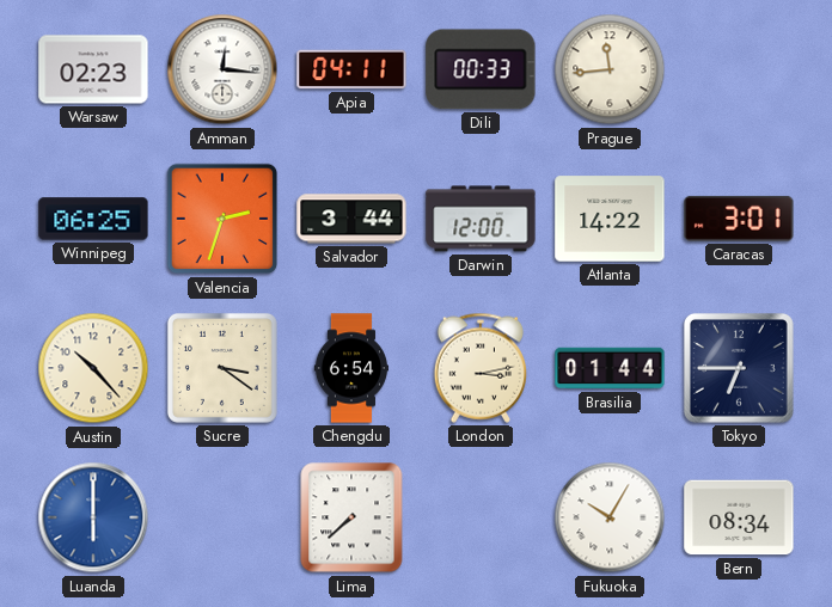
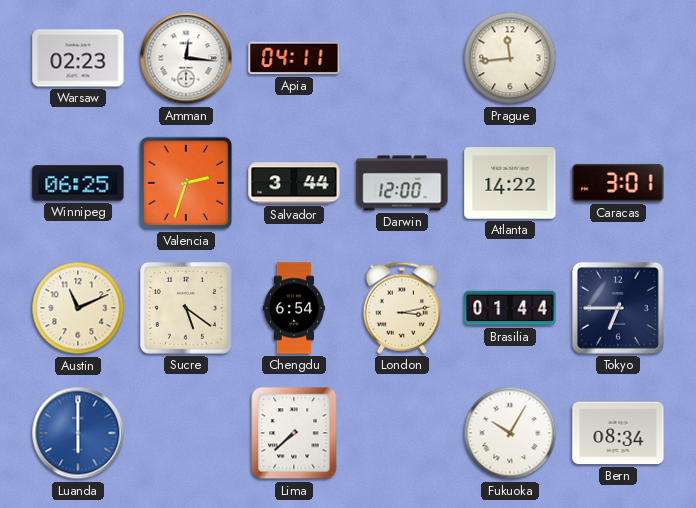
Dili: 00:33 -> none (481, 69)
Austin: 10:23 -> 11:11 (78, 308)
Sucre: 3:21 -> 5:21 (186, 308)
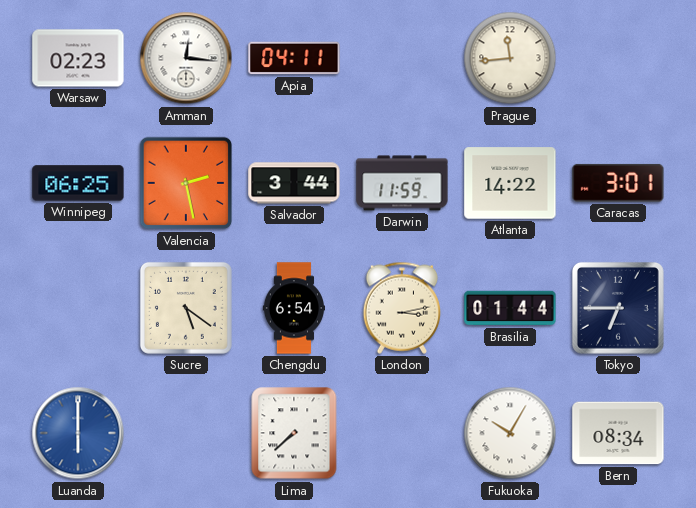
Valencia: 2:33 -> 2:28 (186, 183)
Darwin: 12:00 -> 11:59 (402, 183)
Austin: 11:11 -> none (78, 308)
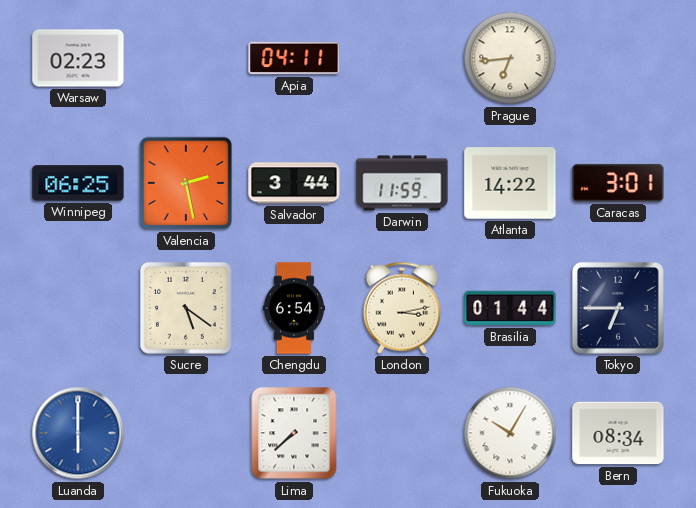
Amman: 12:16 -> none (186, 58)
Prague: 11:44 -> 6:44 (510, 58)
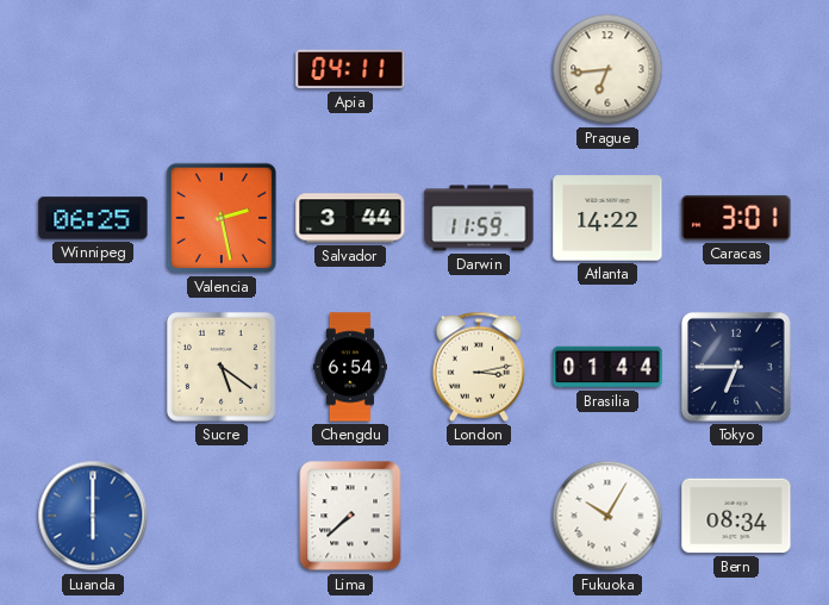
Warsaw: 02:23 -> none (78, 58)
